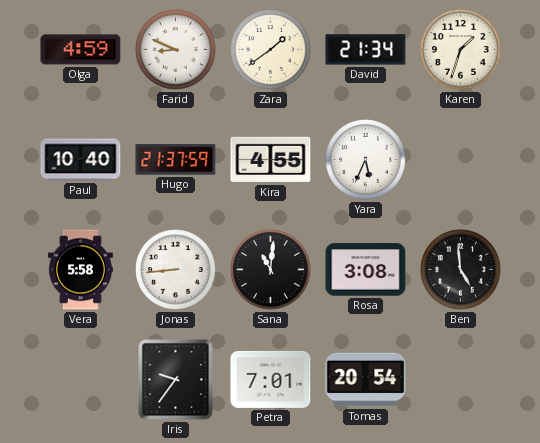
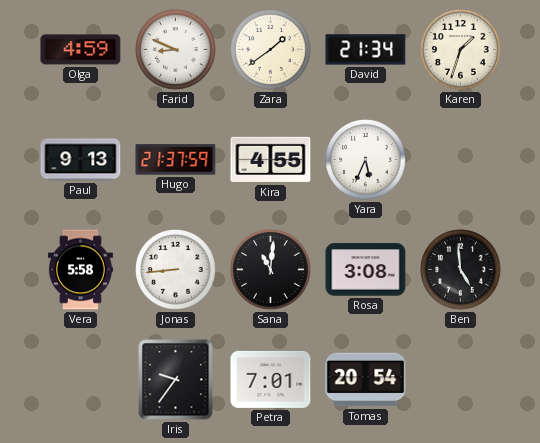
Paul: 10:40 -> 9:13 (81, 160)
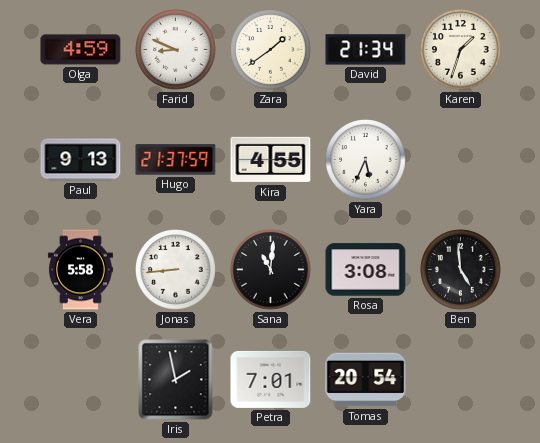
Iris: 9:36 -> 1:58 (176, 380)
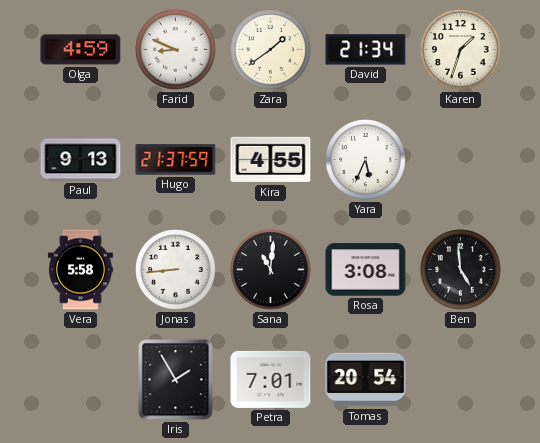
Iris: 1:58 -> 1:55 (176, 380)
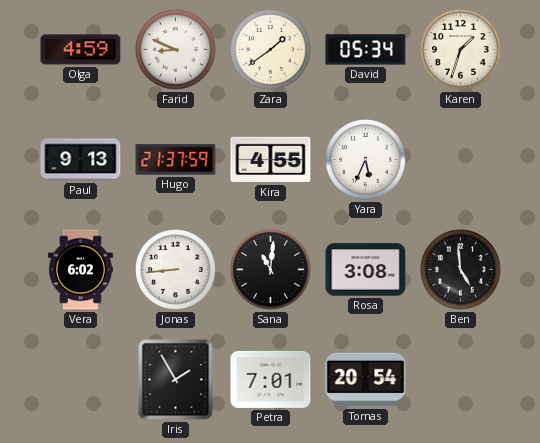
David: 21:34 -> 05:34 (366, 50)
Vera: 5:58 -> 6:02 (80, 270)
